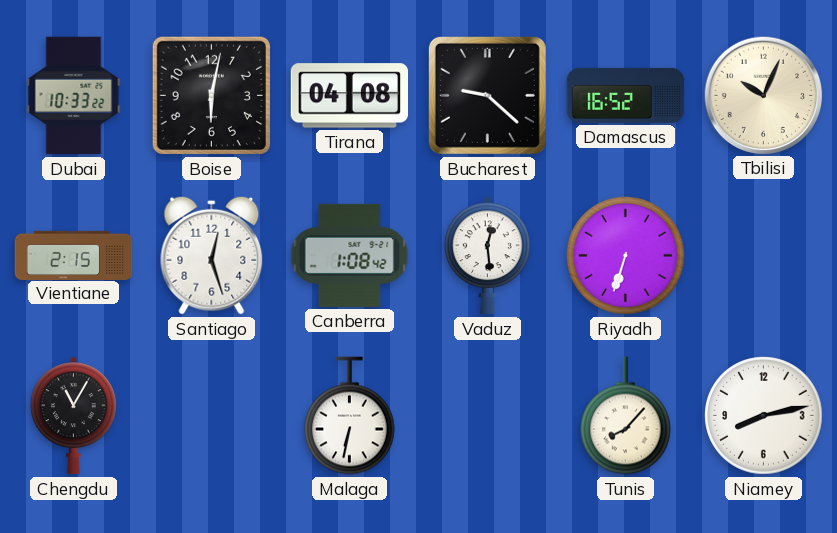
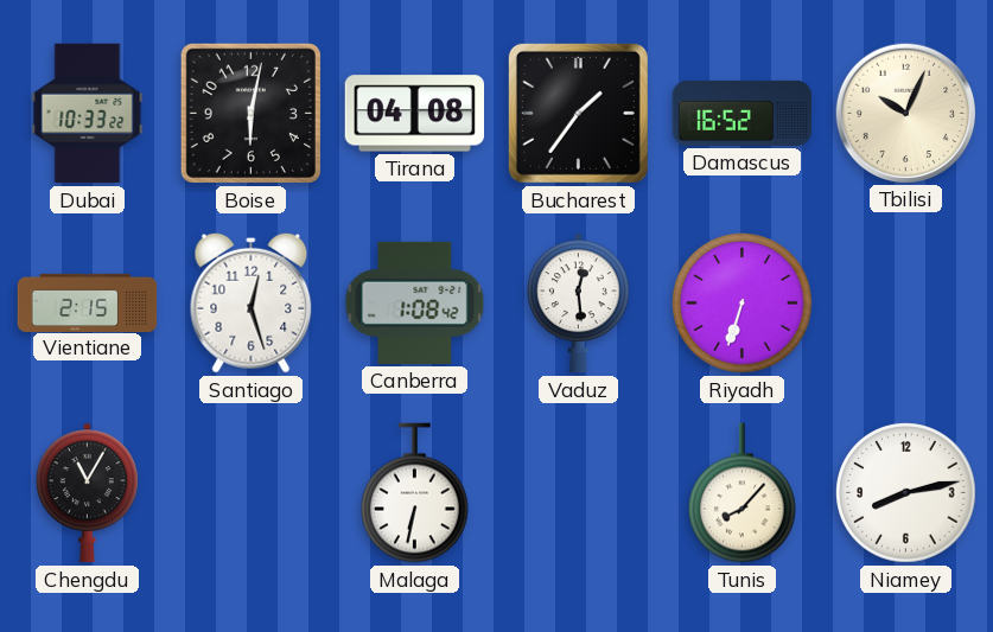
Bucharest: 9:22 -> 1:36 (578, 113)
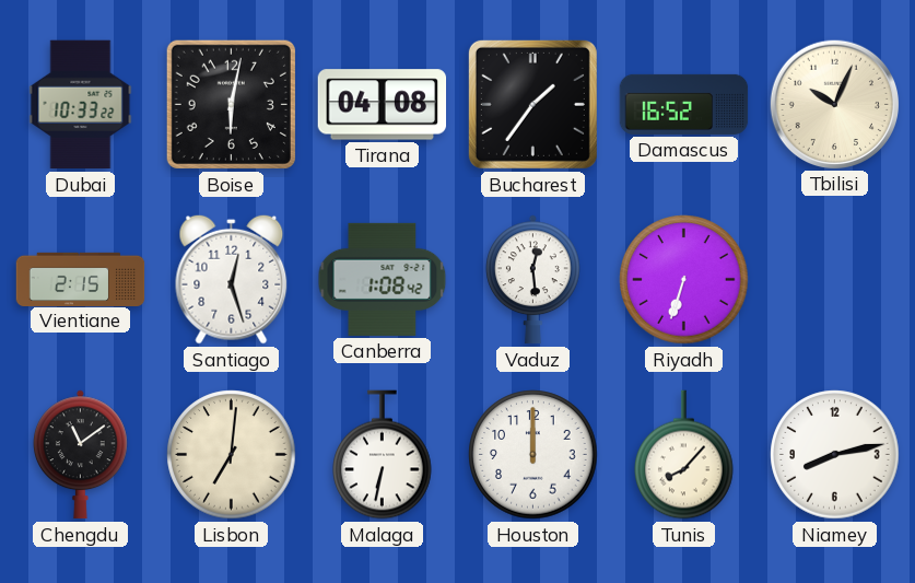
Chengdu: 11:05 -> 11:09 (81, 455)
Lisbon: none -> 7:01 (232, 455)
Houston: none -> 12:00 (533, 455)
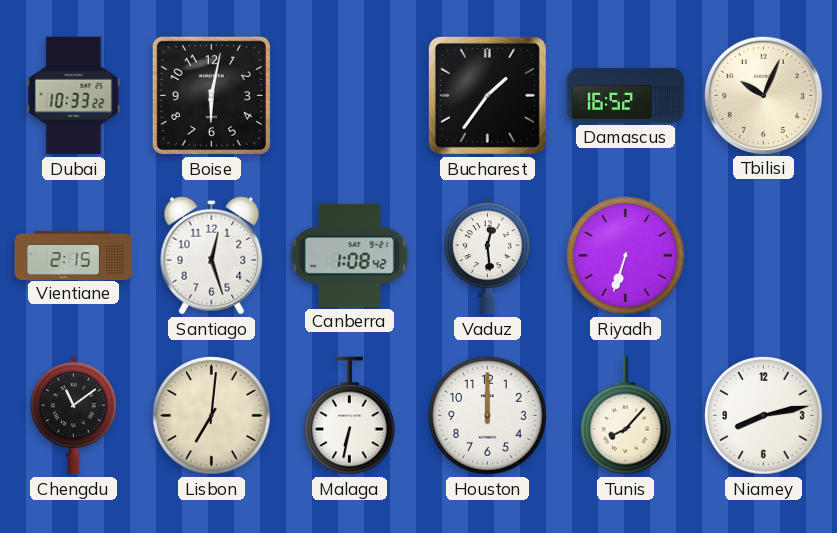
Tirana: 04:08 -> none (383, 105)
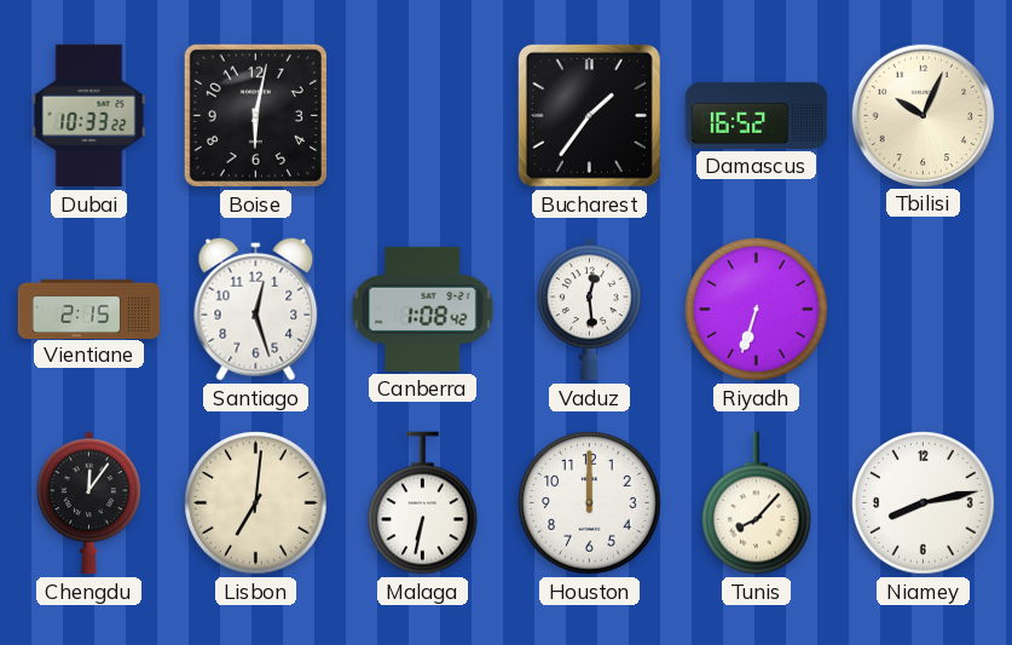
Chengdu: 11:09 -> 12:06 (89, 503)
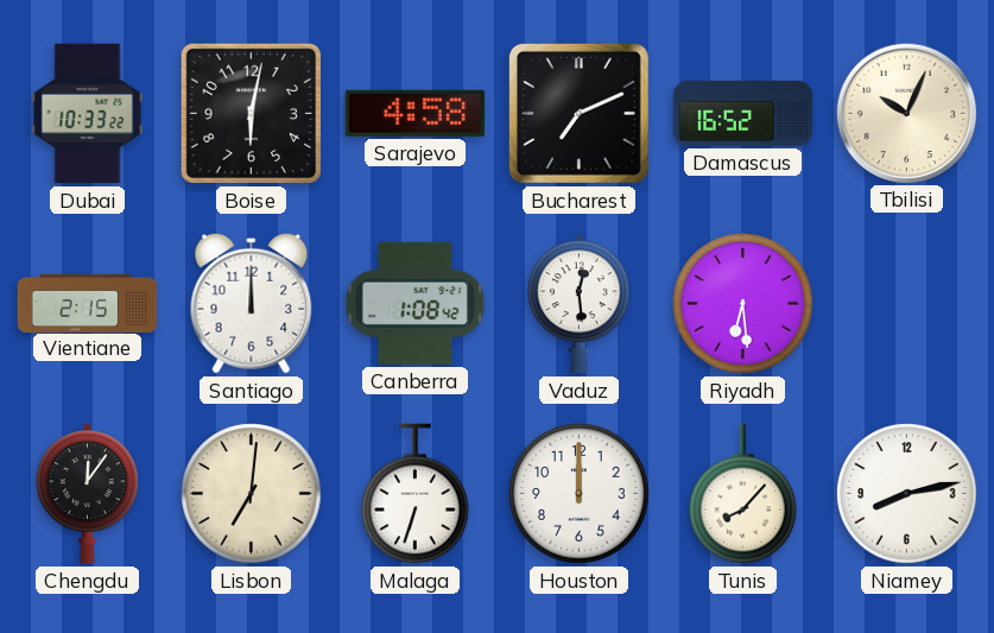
Sarajevo: none -> 4:58 (414, 113)
Bucharest: 1:36 -> 7:11 (578, 113)
Santiago: 12:27 -> 12:00 (252, 303)
Riyadh: 6:33 -> 6:29 (743, 304)
Malaga: 6:32 -> 6:33 (416, 494)
